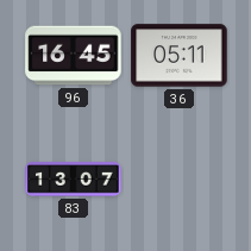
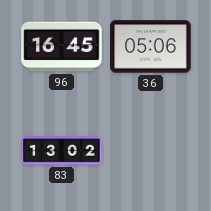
36: 05:11 -> 05:06 (151, 47)
83: 13:07 -> 13:02 (62, 151)
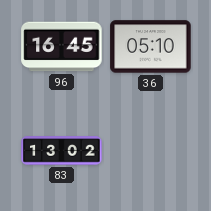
36: 05:06 -> 05:10 (151, 47)
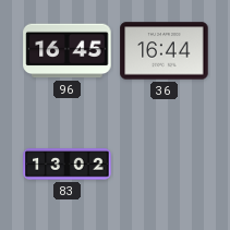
36: 05:10 -> 16:44 (165, 51)
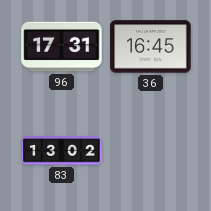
96: 16:45 -> 17:31 (62, 47)
36: 16:44 -> 16:45 (151, 47)
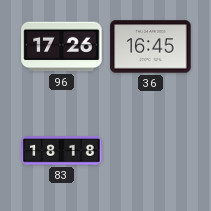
96: 17:31 -> 17:26 (62, 47)
83: 13:02 -> 18:18 (62, 151)
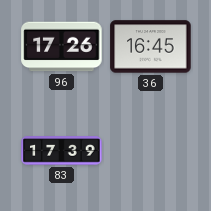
83: 18:18 -> 17:39 (62, 151)
